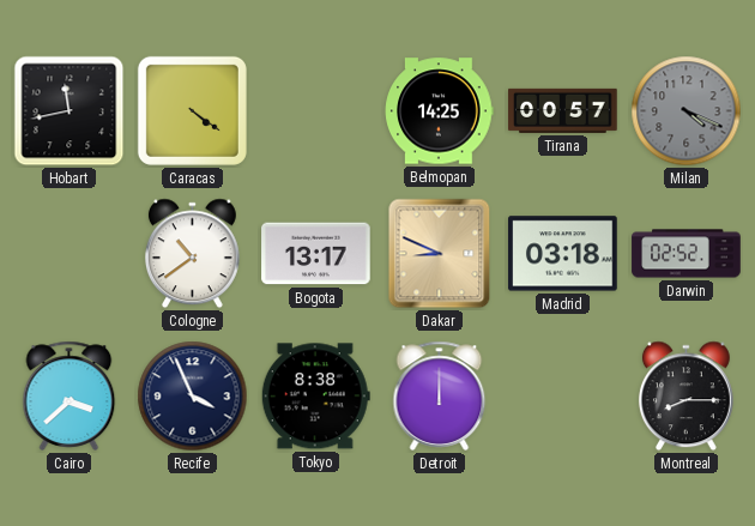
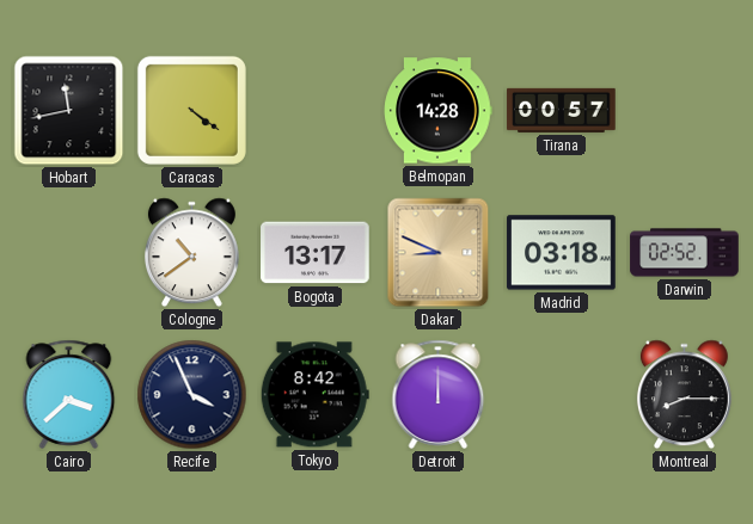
Belmopan: 14:25 -> 14:28 (439, 111)
Milan: 4:19 -> none (687, 111)
Tokyo: 8:38 -> 8:42 (314, 395)
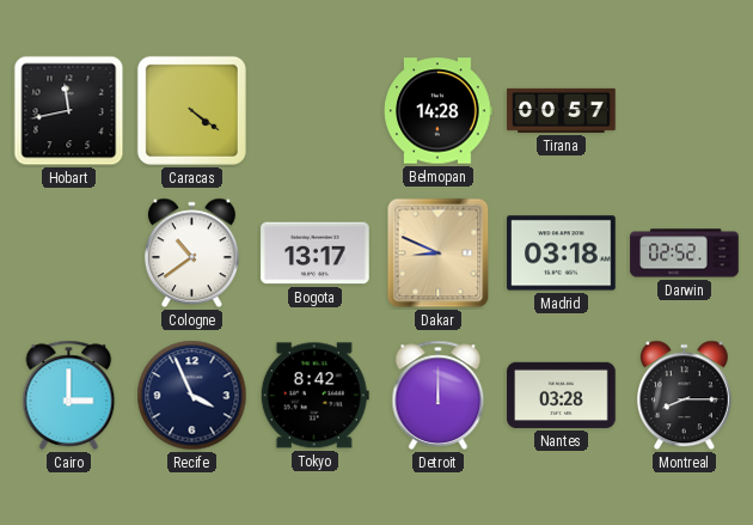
Cairo: 3:38 -> 3:00 (69, 395)
Nantes: none -> 03:28 (562, 395)
